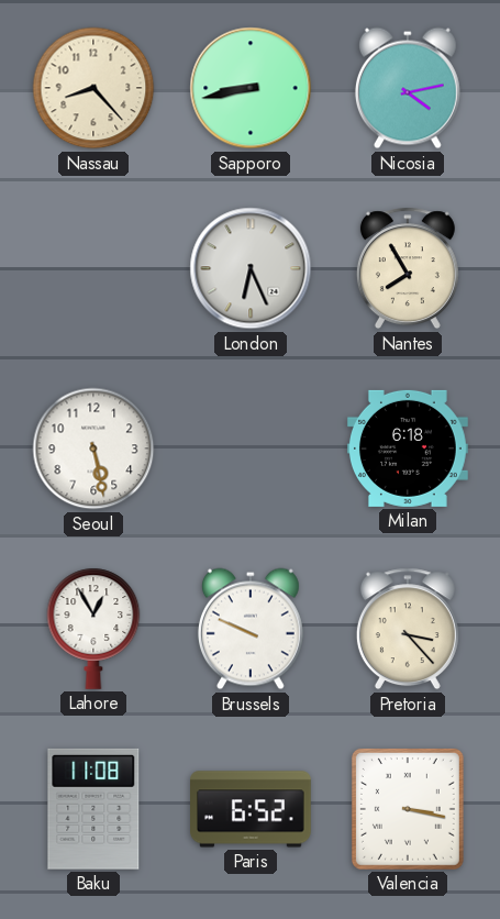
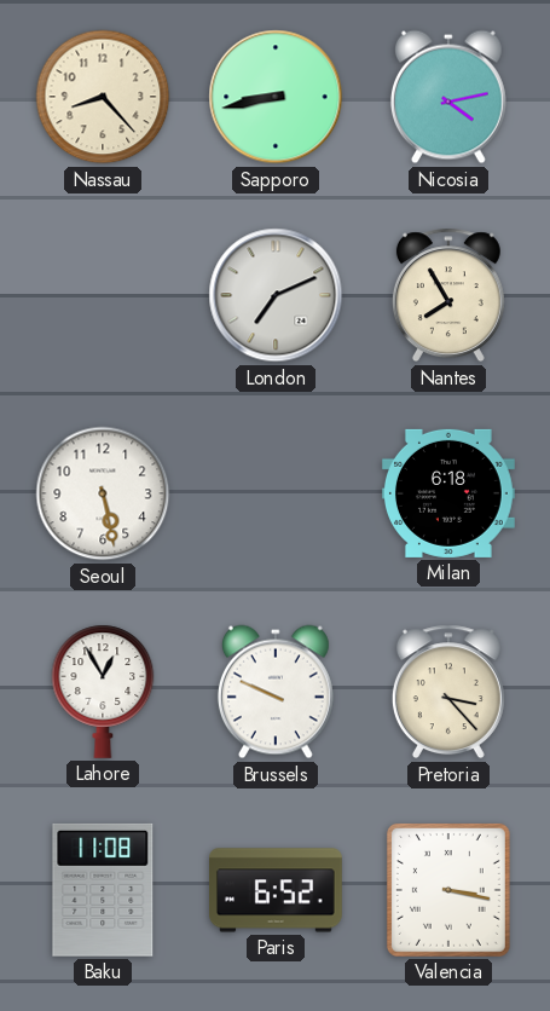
London: 6:26 -> 7:11 (276, 295)
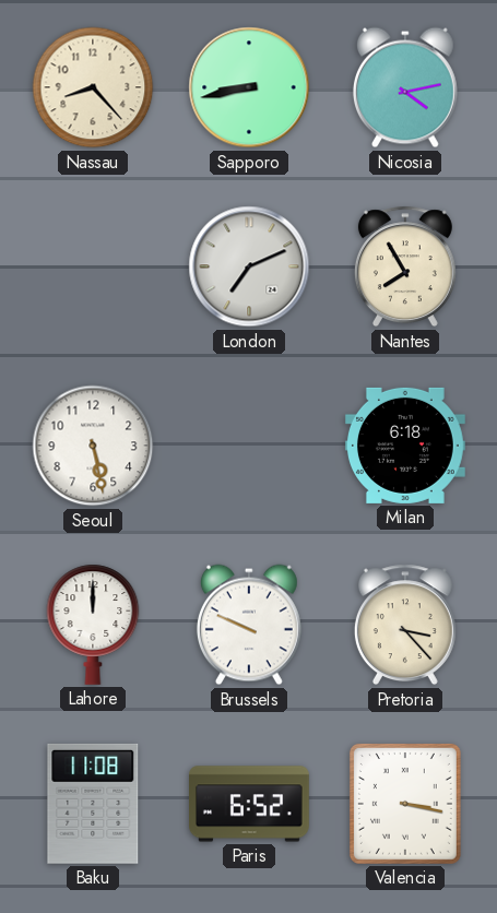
Lahore: 12:55 -> 12:00 (93, 625)
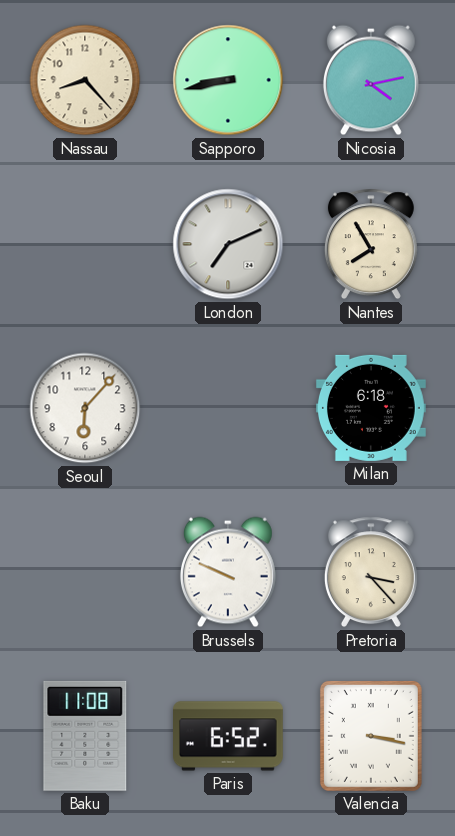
Seoul: 5:28 -> 6:07 (85, 408)
Lahore: 12:00 -> none (93, 625)
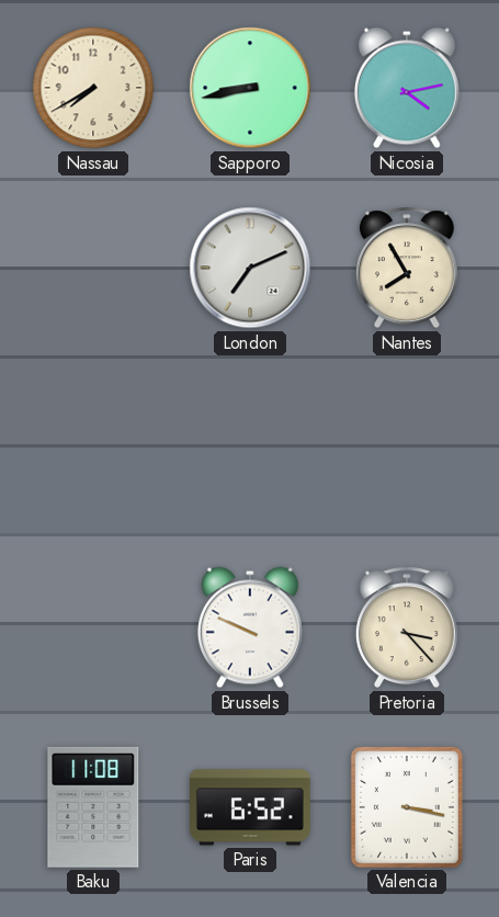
Nassau: 8:23 -> 7:40 (93, 88)
Seoul: 6:07 -> none (85, 408)
Milan: 6:18 -> none (371, 408)
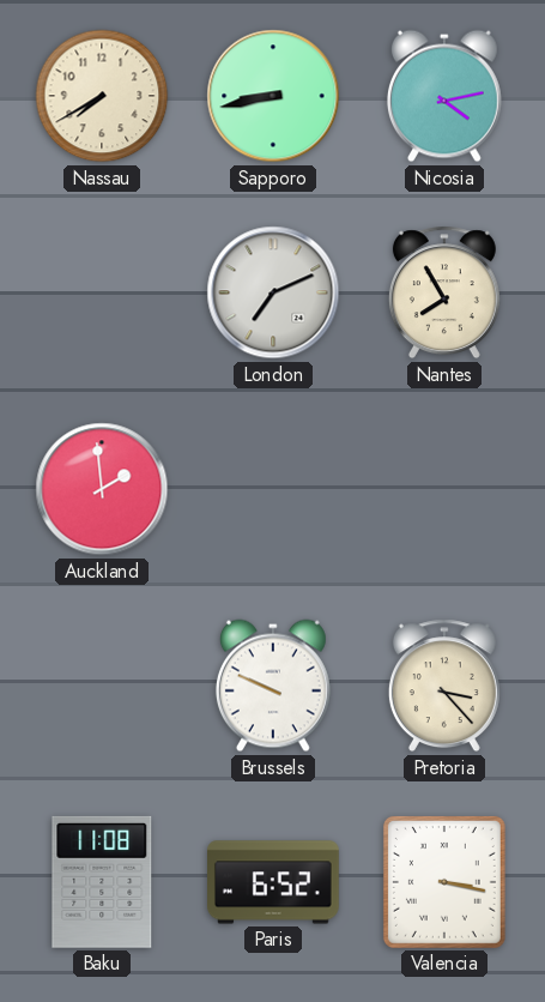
Auckland: none -> 1:59 (102, 489)
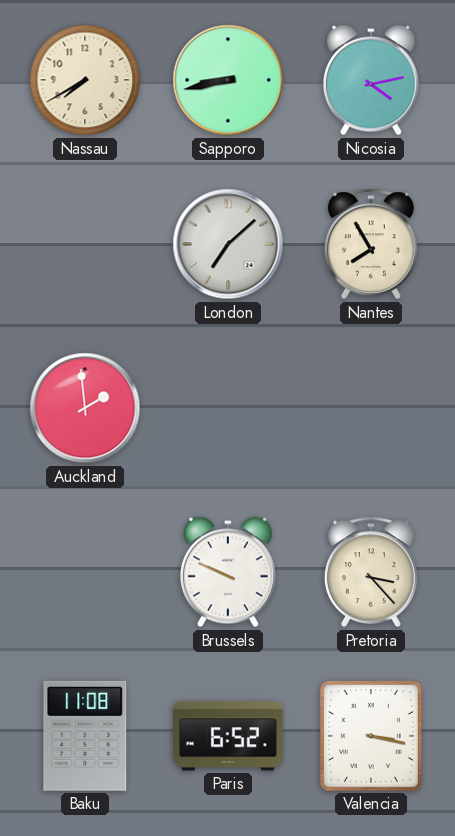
London: 7:11 -> 7:08 (228, 244)
